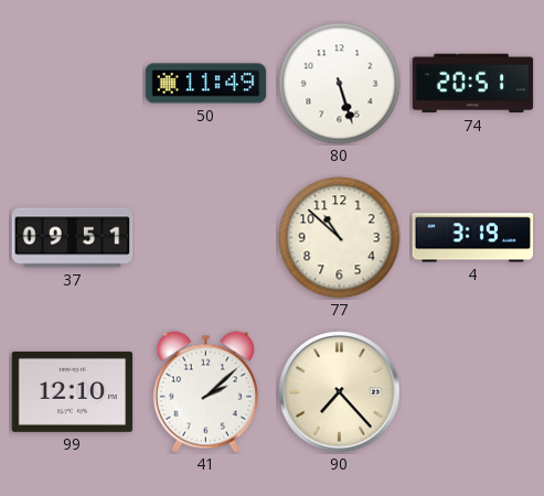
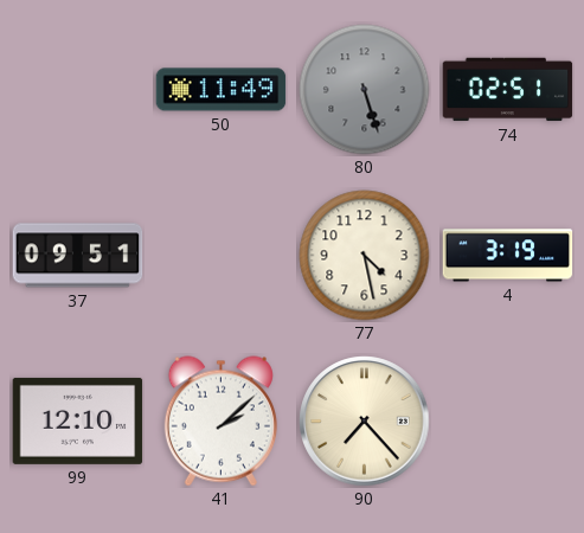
80 dial: white -> grey (365, 90)
74: 20:51 -> 02:51 (508, 90)
77: 10:52 -> 4:28 (365, 256)
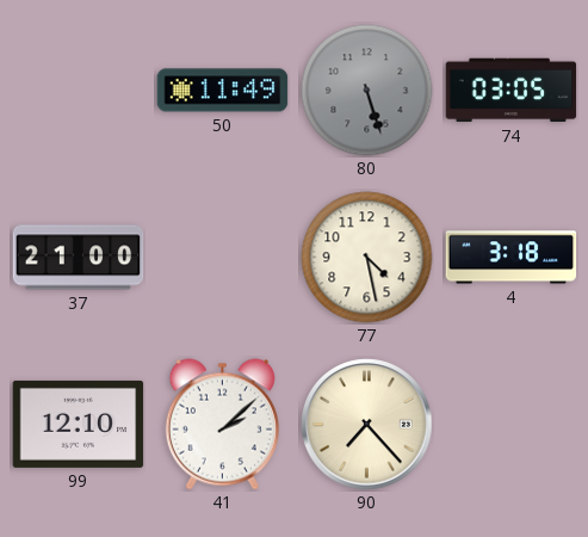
74: 02:51 -> 03:05 (512, 91)
37: 09:51 -> 21:00 (79, 258)
4: 3:19 -> 3:18 (512, 258)
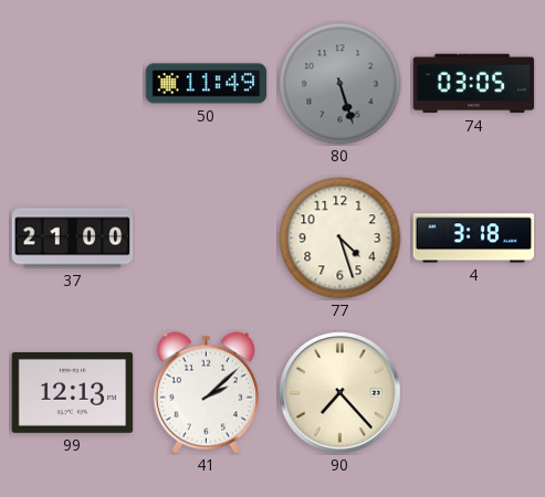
77: 4:28 -> 4:27 (340, 239)
99: 12:10 -> 12:13 (73, 392)
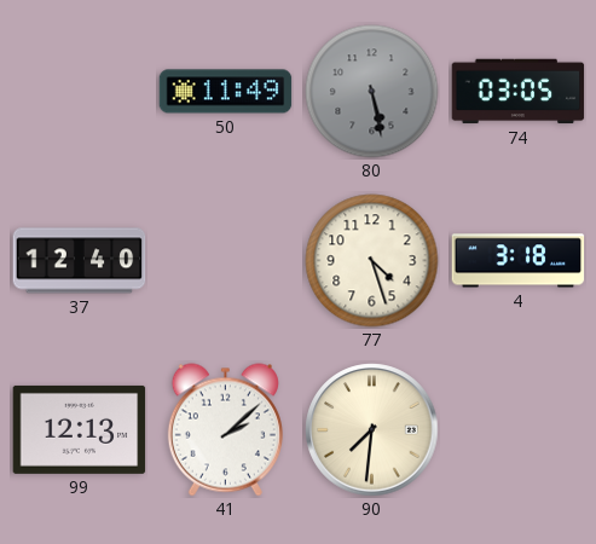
80: 5:27 -> 5:28 (372, 92)
37: 21:00 -> 12:40 (80, 261)
90: 7:23 -> 7:31 (372, 430)
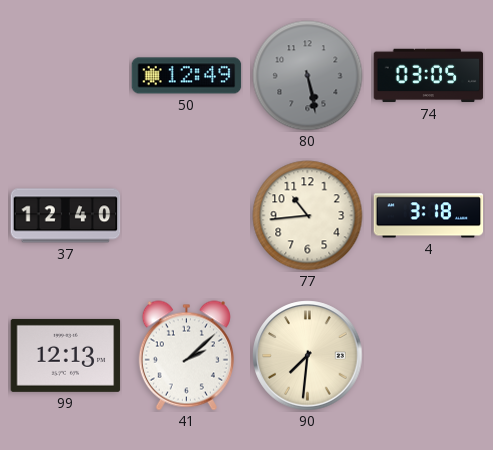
50: 11:49 -> 12:49 (187, 76)
77: 4:27 -> 10:44 (308, 216)
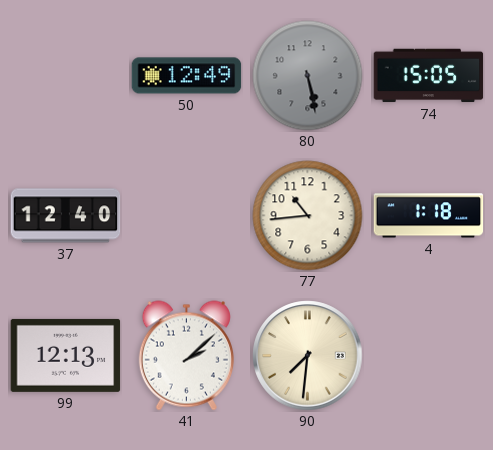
74: 03:05 -> 15:05 (429, 76)
4: 3:18 -> 1:18 (429, 216)
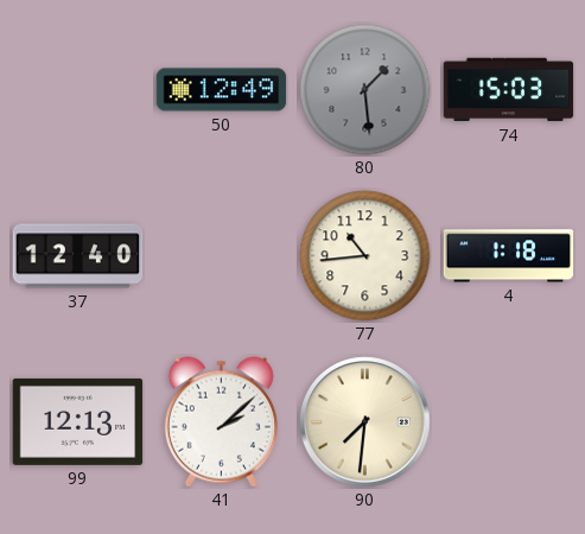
80: 5:28 -> 1:29 (365, 90)
74: 15:05 -> 15:03 (509, 90)
